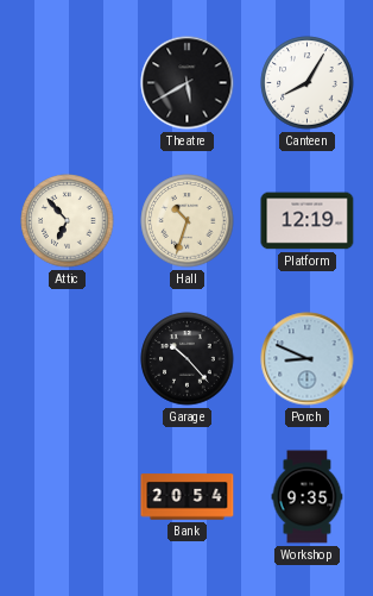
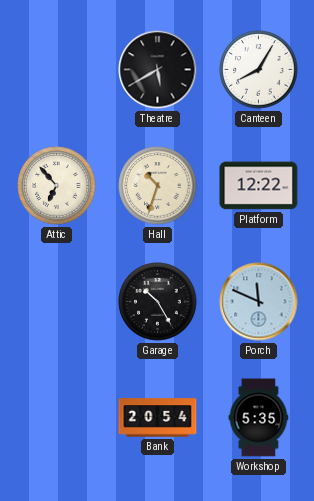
Platform: 12:19 -> 12:22 (259, 186)
Garage: 10:23 -> 10:25 (158, 302)
Porch: 8:49 -> 11:49 (259, 302)
Workshop: 9:35 -> 5:35 (259, 418)
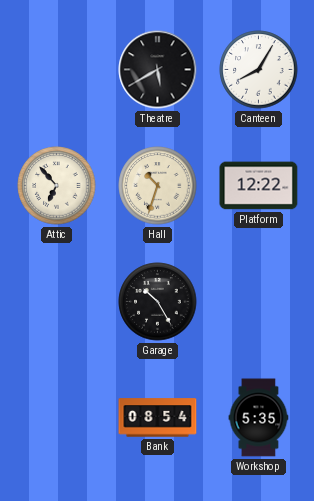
Porch: 11:49 -> none (259, 302)
Bank: 20:54 -> 08:54 (158, 418)
